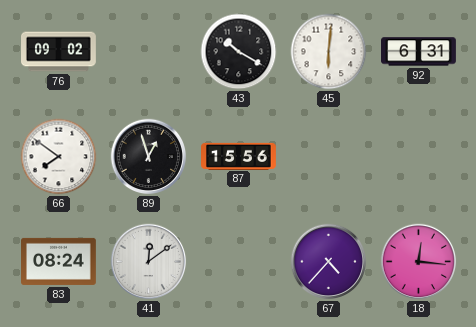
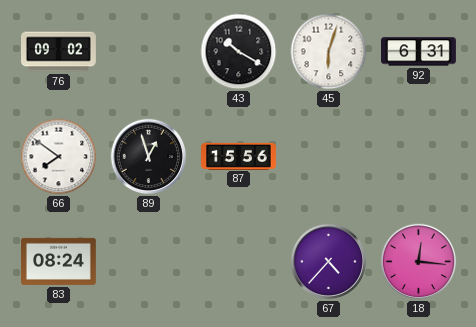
45: 6:01 -> 6:03 (329, 52)
41: 12:09 -> none (149, 262)
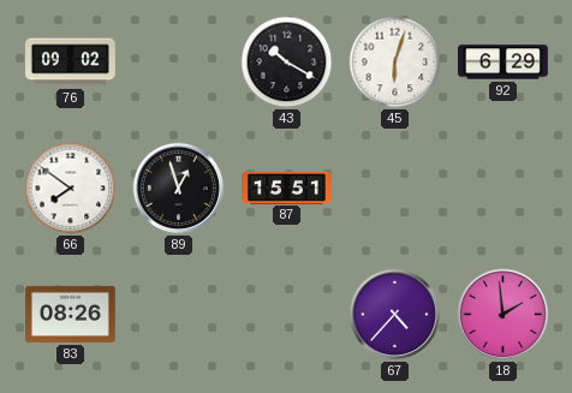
92: 6:31 -> 6:29 (504, 62)
87: 15:56 -> 15:51 (287, 187)
83: 08:24 -> 08:26 (71, 314)
18: 12:16 -> 1:59 (504, 315)
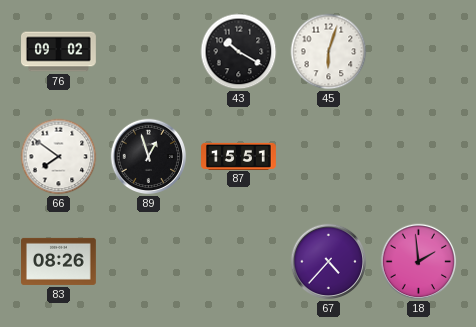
92: 6:29 -> none (504, 62)
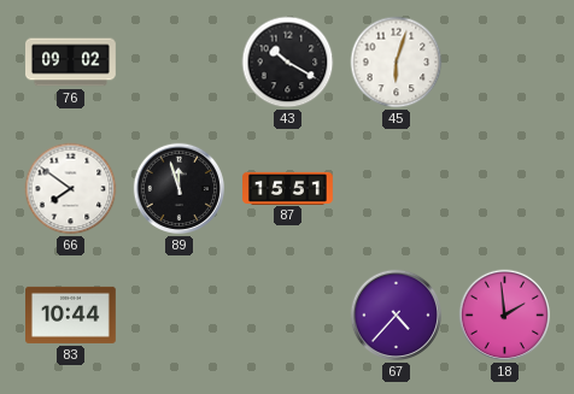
89: 12:57 -> 11:57 (180, 189)
83: 08:26 -> 10:44 (71, 314)
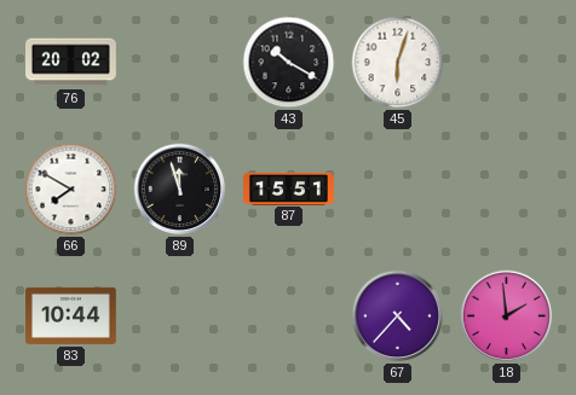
76: 09:02 -> 20:02 (71, 63)
66: 7:51 -> 7:50 (71, 190)
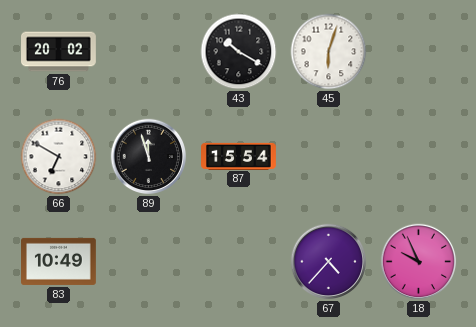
66: 7:50 -> 6:50 (59, 157)
87: 15:51 -> 15:54 (239, 156)
83: 10:44 -> 10:49 (59, 261)
18: 1:59 -> 9:56 (419, 262)
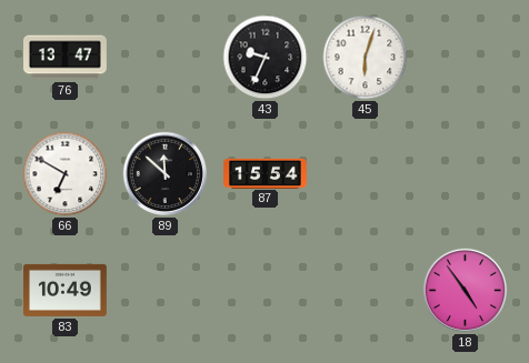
76: 20:02 -> 13:47 (66, 58)
43: 10:20 -> 9:34 (266, 58)
89: 11:57 -> 11:52 (166, 174)
67: 4:37 -> none (329, 262)
18: 9:56 -> 4:54 (466, 291)
